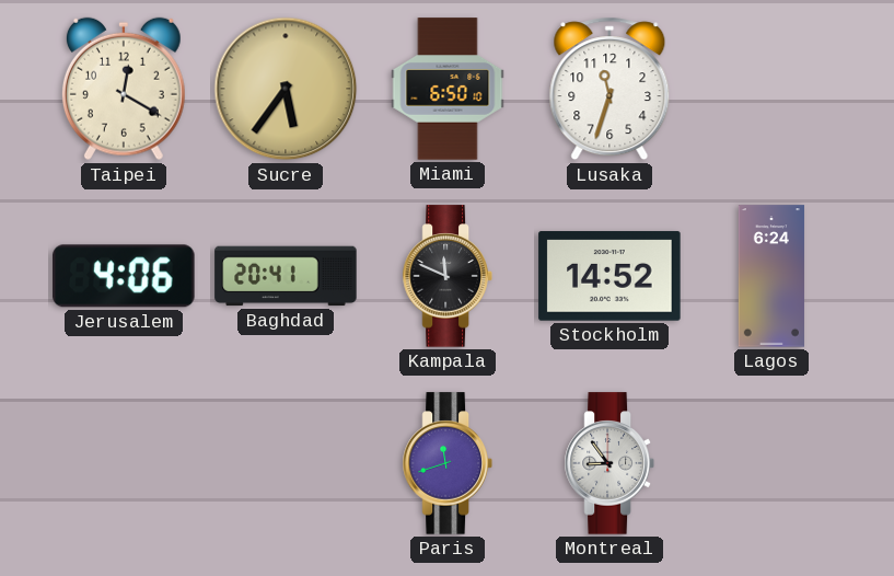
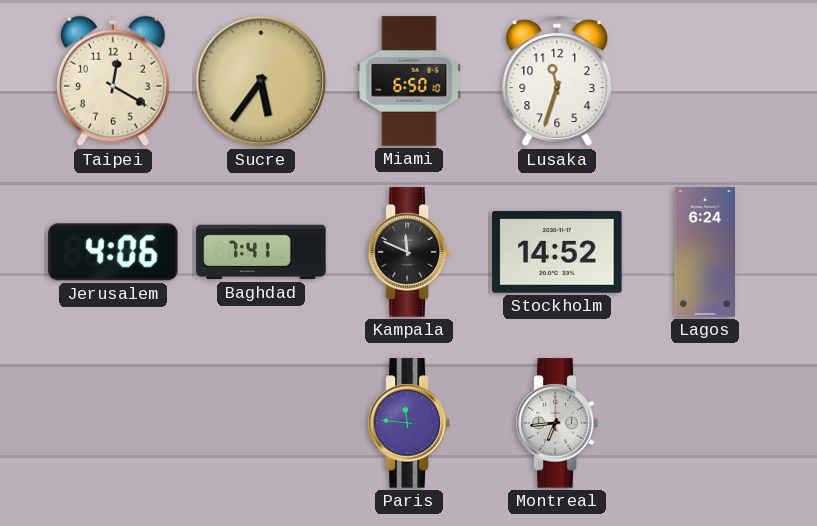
Baghdad: 20:41 -> 7:41 (261, 252)
Paris: 11:42 -> 11:46 (409, 423)
Montreal: 8:54 -> 6:44 (557, 423)
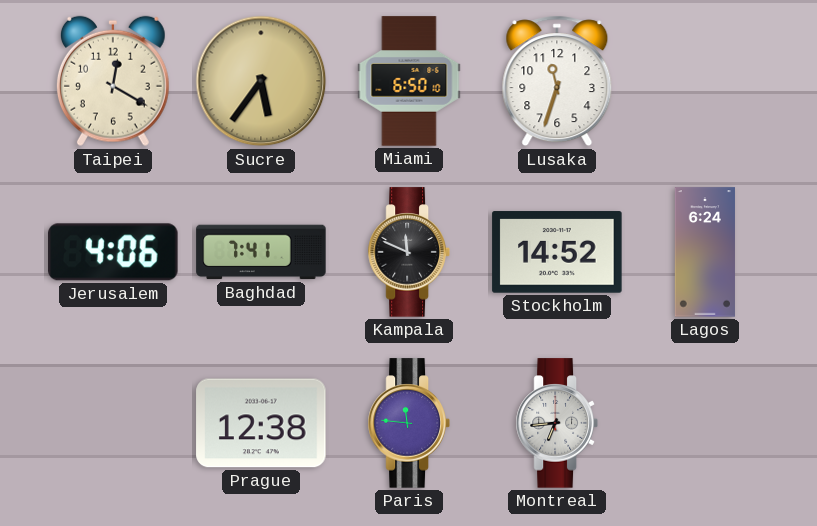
Prague: none -> 12:38 (261, 423)
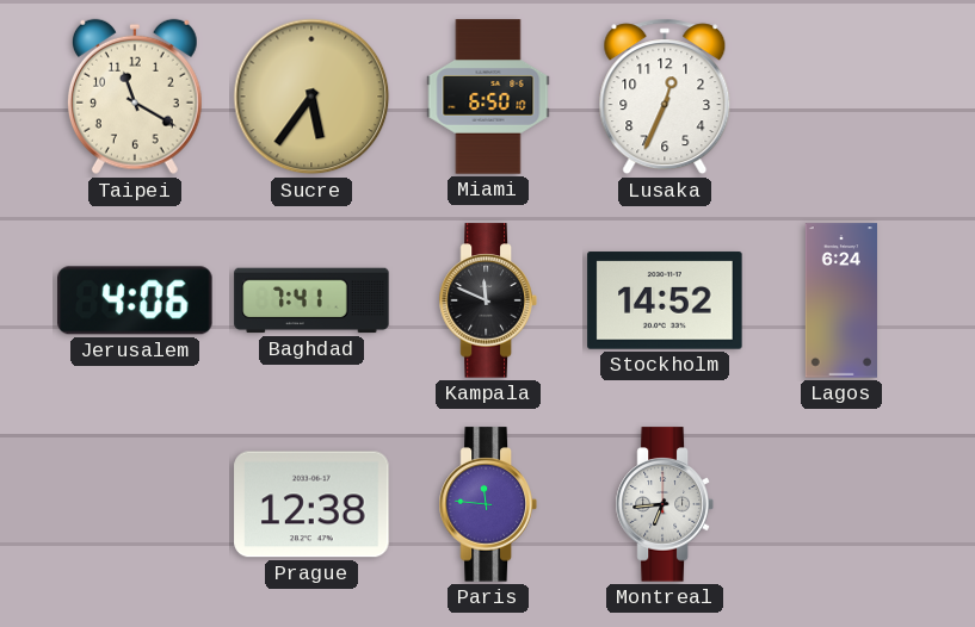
Taipei: 12:20 -> 11:20 (135, 97)
Lusaka: 11:33 -> 12:34 (665, 97)
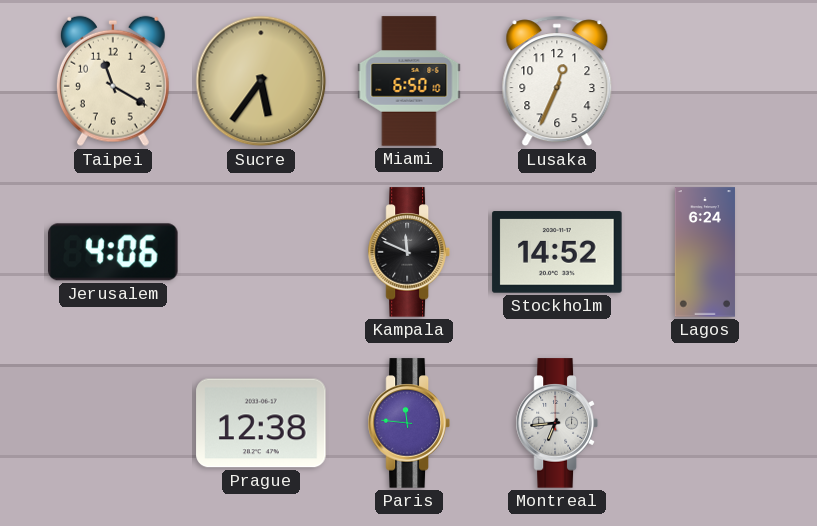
Baghdad: 7:41 -> none (311, 300)
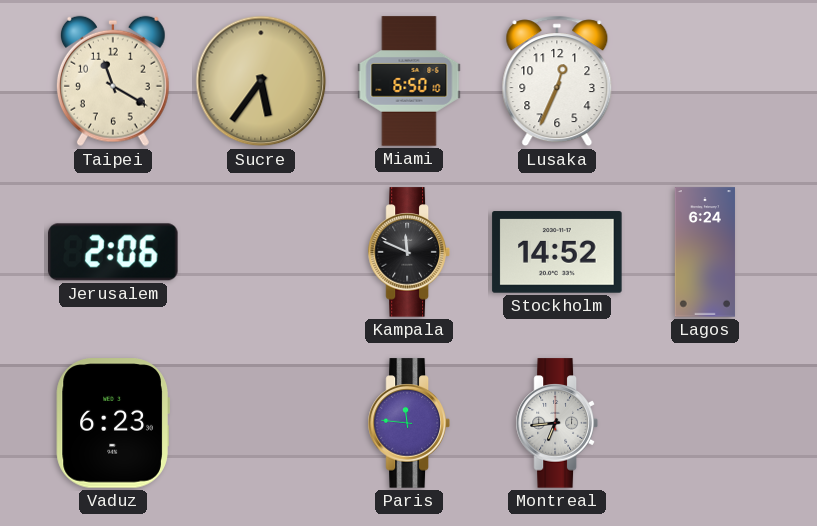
Jerusalem: 4:06 -> 2:06 (113, 252)
Vaduz: none -> 6:23 (113, 423)
Prague: 12:38 -> none (261, 423)
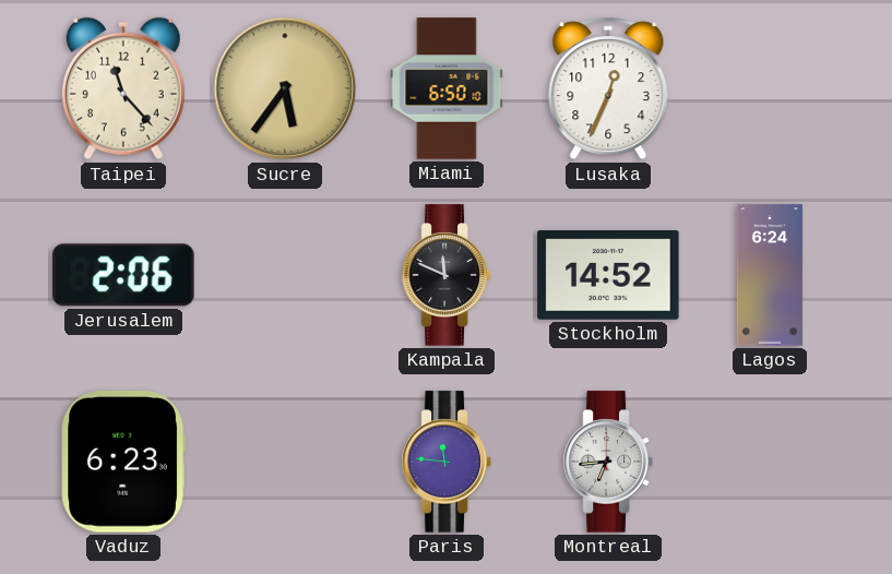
Taipei: 11:20 -> 11:23 (123, 88)
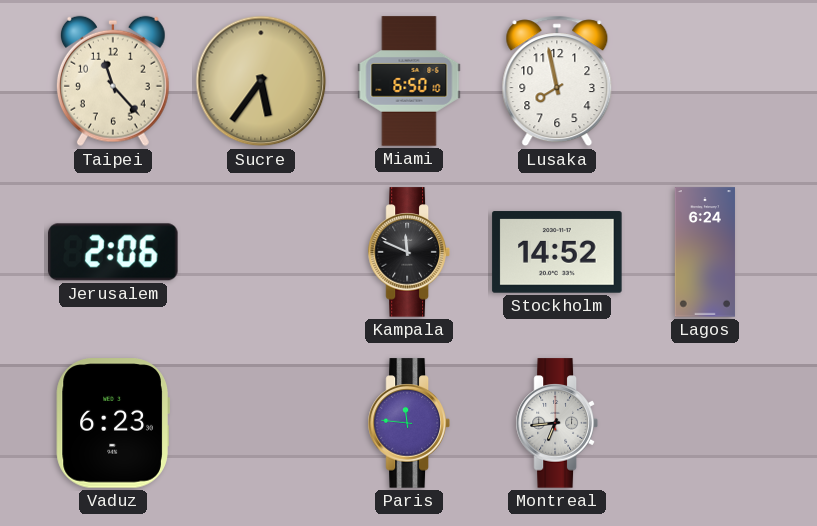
Lusaka: 12:34 -> 7:58 (557, 81)
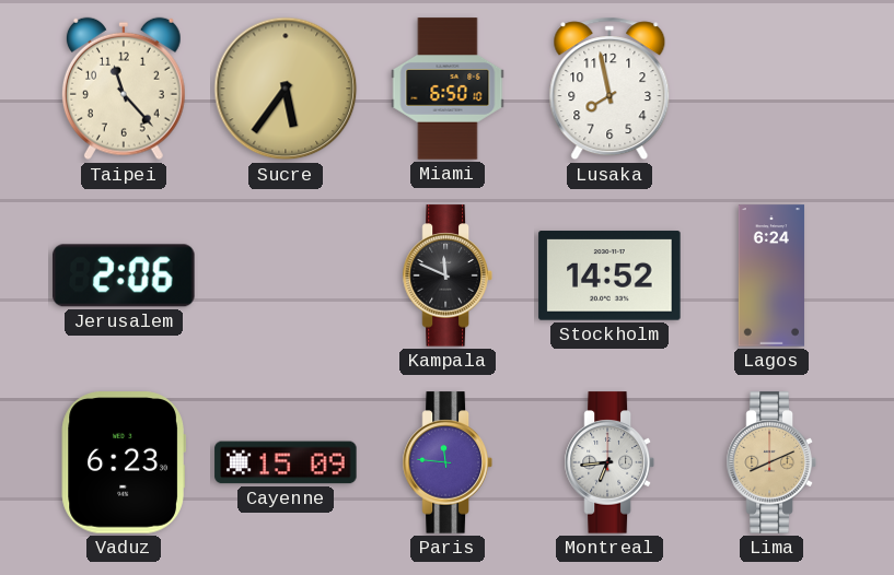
Cayenne: none -> 15:09 (286, 462)
Lima: none -> 8:11 (771, 462)
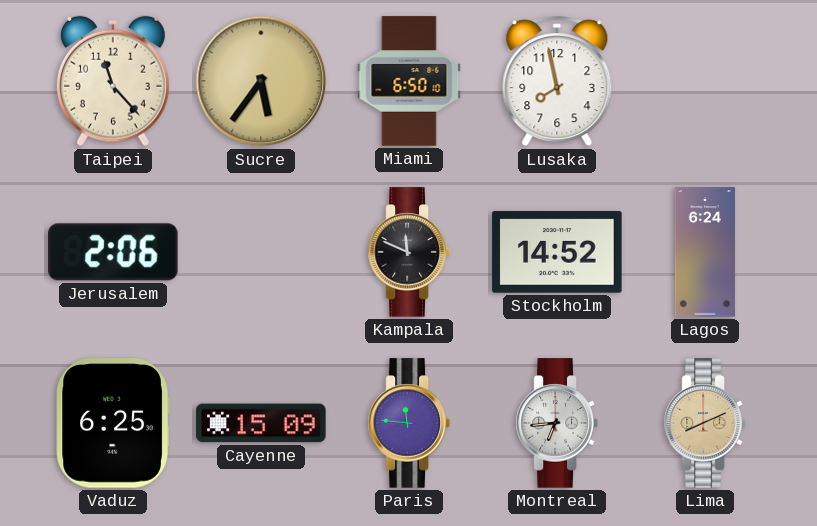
Vaduz: 6:23 -> 6:25 (113, 423)
